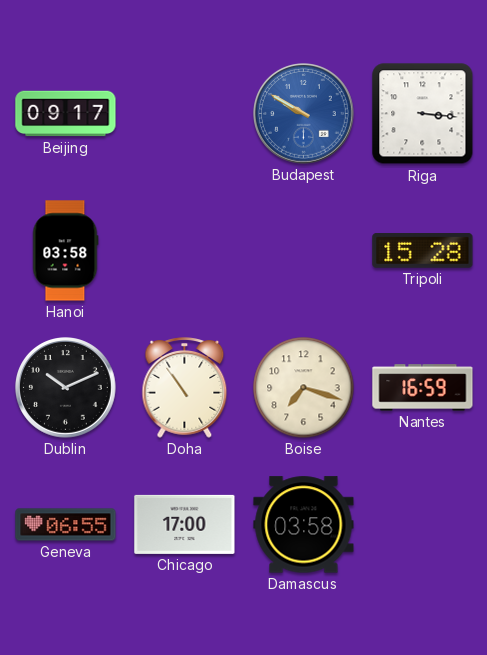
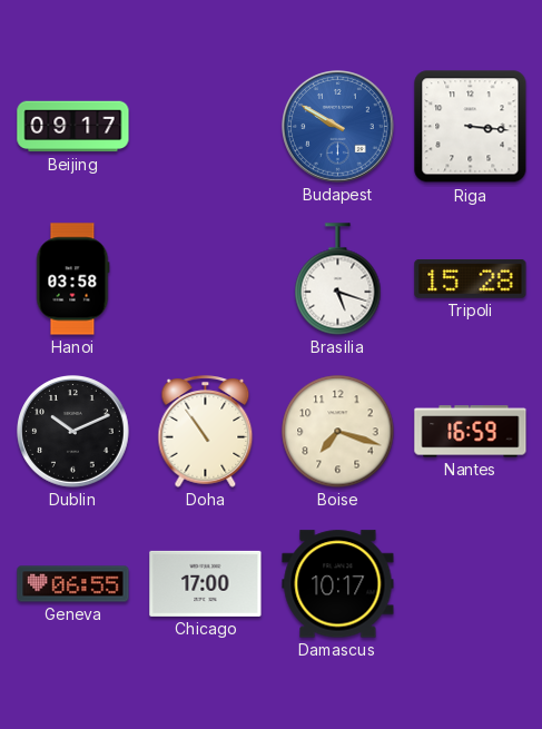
Brasilia: none -> 5:18 (338, 279)
Damascus: 03:58 -> 10:17 (338, 584)
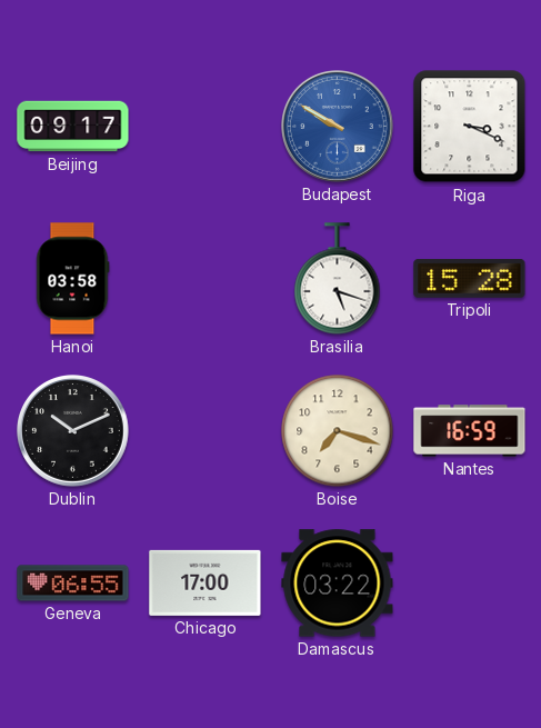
Riga: 3:16 -> 3:19 (470, 127)
Doha: 10:54 -> none (206, 432)
Damascus: 10:17 -> 03:22 (338, 584)
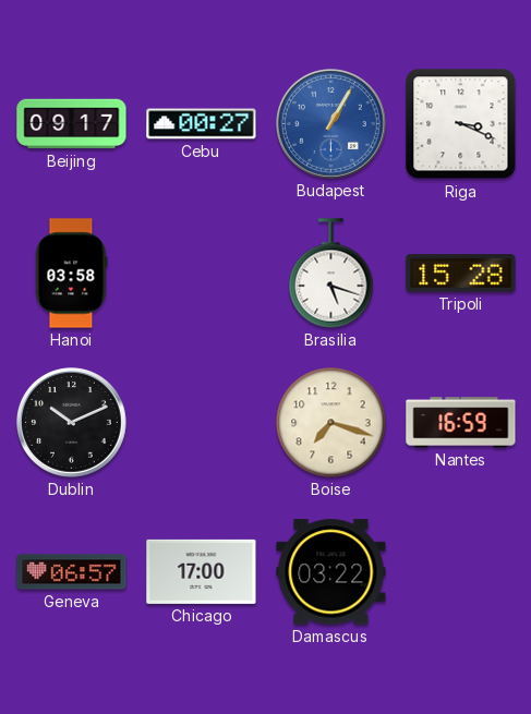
Cebu: none -> 00:27 (202, 124)
Budapest: 9:50 -> 1:05 (331, 124)
Geneva: 06:55 -> 06:57 (72, 572)
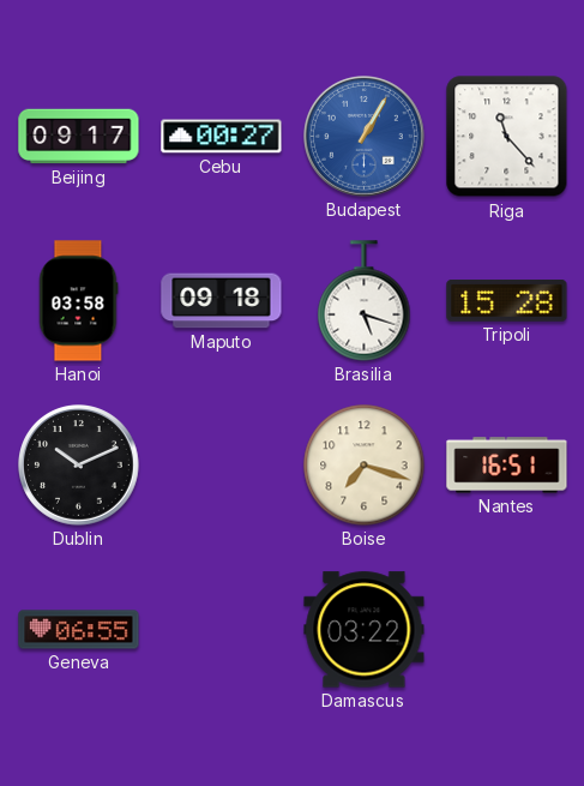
Riga: 3:19 -> 11:23 (507, 137)
Maputo: none -> 09:18 (222, 301)
Nantes: 16:59 -> 16:51 (507, 466)
Geneva: 06:57 -> 06:55 (79, 630)
Chicago: 17:00 -> none (202, 571)
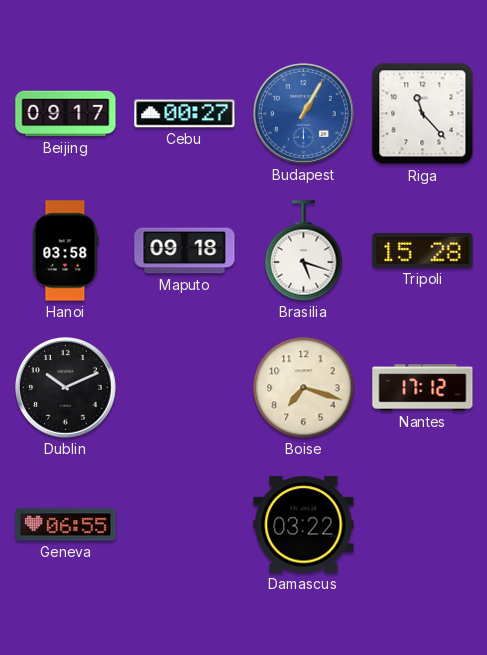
Nantes: 16:51 -> 17:12 (423, 388)
